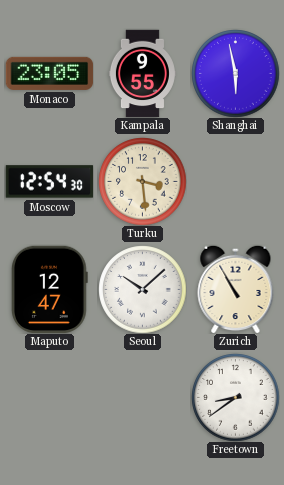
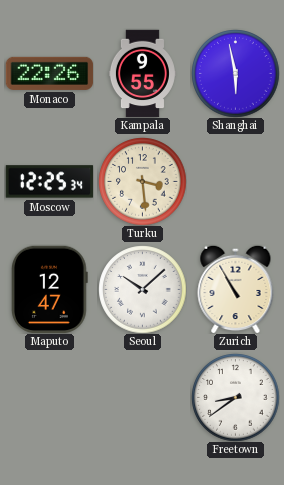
Monaco: 23:05 -> 22:26 (49, 73)
Moscow: 12:54 -> 12:25 (49, 182)
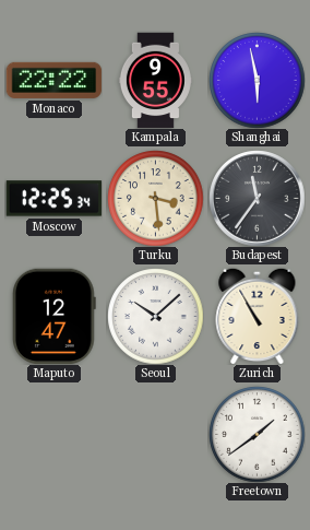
Monaco: 22:26 -> 22:22 (53, 80)
Budapest: none -> 11:36 (257, 198)
Freetown: 8:39 -> 1:39 (257, 434)
